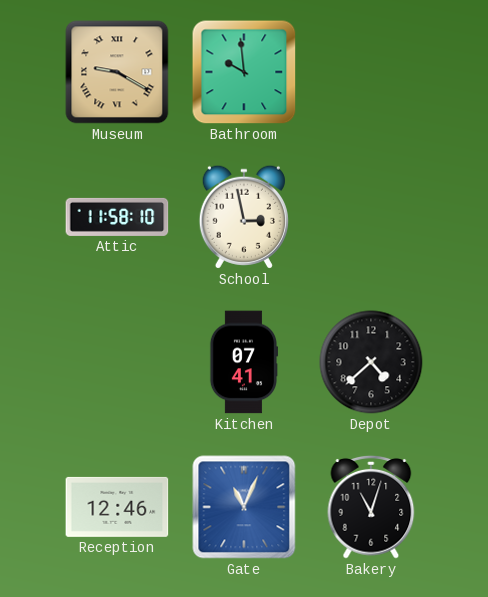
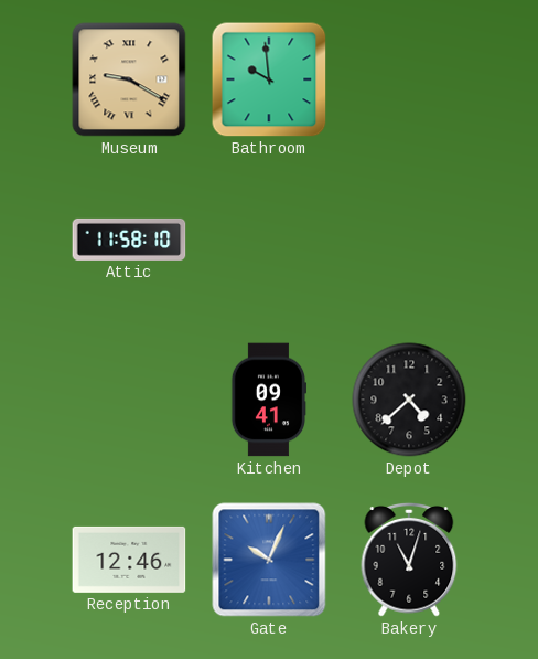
School: 2:58 -> none (244, 217)
Kitchen: 07:41 -> 09:41 (269, 400)
Gate: 11:04 -> 10:04 (269, 560)
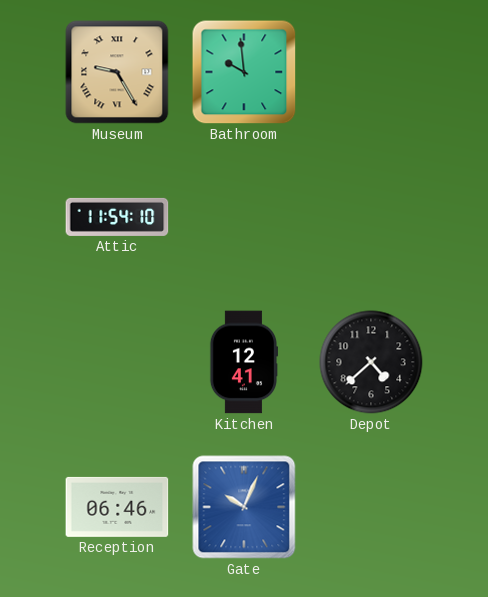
Museum: 9:20 -> 9:25 (117, 72)
Attic: 11:58 -> 11:54 (117, 217)
Kitchen: 09:41 -> 12:41 (244, 362)
Reception: 12:46 -> 06:46 (117, 507)
Bakery: 11:03 -> none (409, 560)
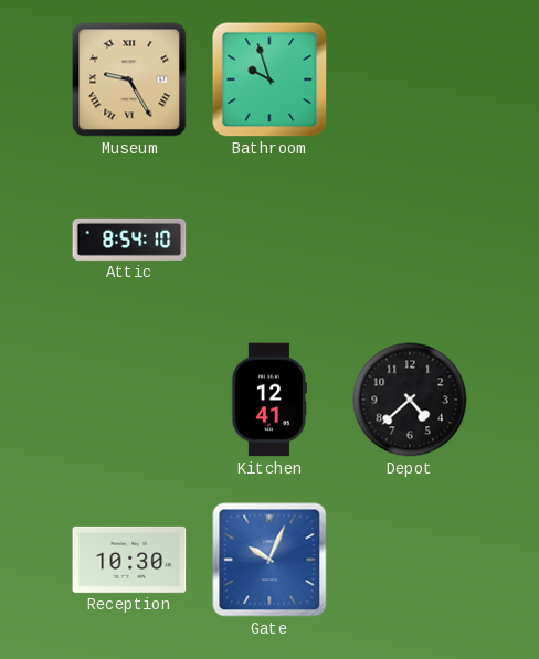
Bathroom: 9:59 -> 9:57 (269, 79)
Attic: 11:54 -> 8:54 (129, 240)
Reception: 06:46 -> 10:30 (129, 560)
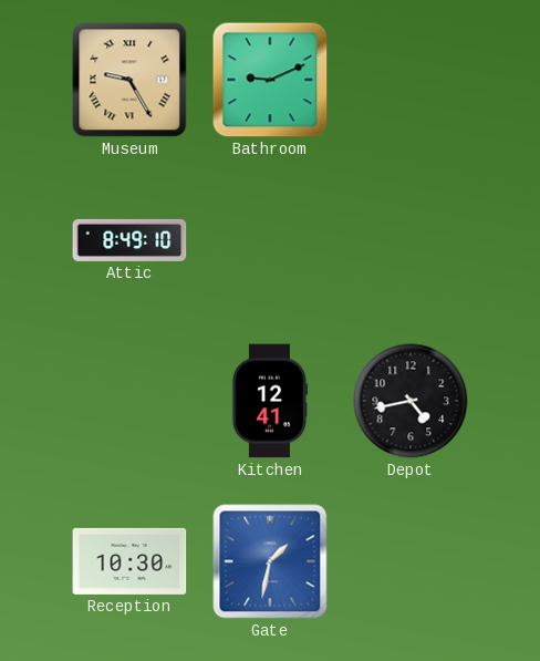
Bathroom: 9:57 -> 9:11 (270, 80)
Attic: 8:54 -> 8:49 (129, 240)
Depot: 4:38 -> 4:43 (411, 401)
Gate: 10:04 -> 1:32 (270, 561)
